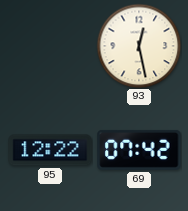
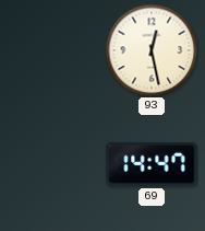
95: 12:22 -> none (50, 150)
69: 07:42 -> 14:47 (152, 164)
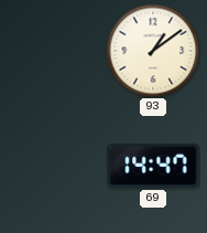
93: 12:28 -> 1:09 (153, 51)
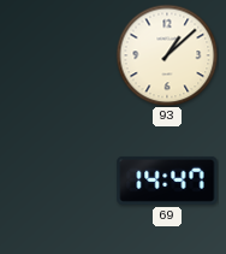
93: 1:09 -> 1:08 (167, 55)
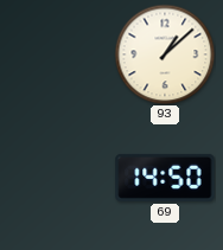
69: 14:47 -> 14:50 (165, 178)
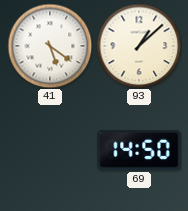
41: none -> 5:21 (50, 46)
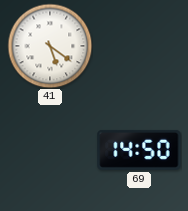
93: 1:08 -> none (139, 46)
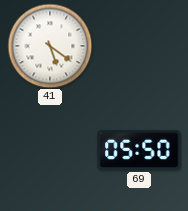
69: 14:50 -> 05:50 (139, 150)
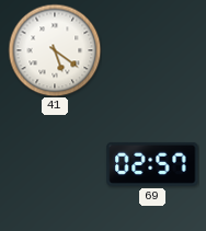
69: 05:50 -> 02:57 (152, 164)
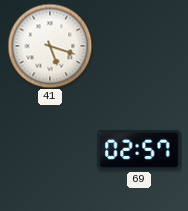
41: 5:21 -> 5:18 (50, 46)
